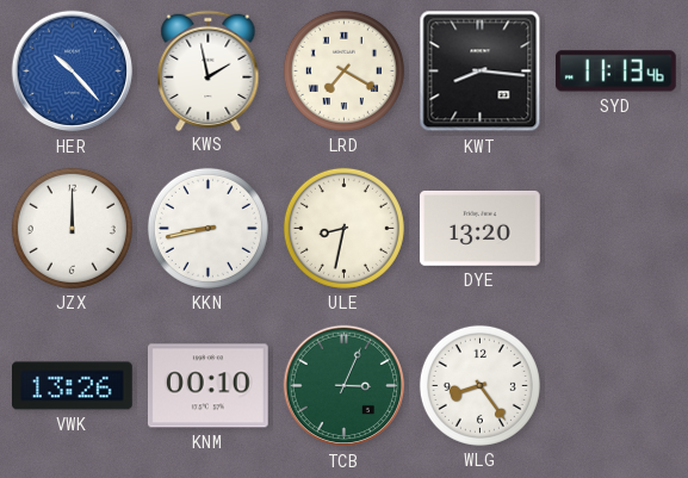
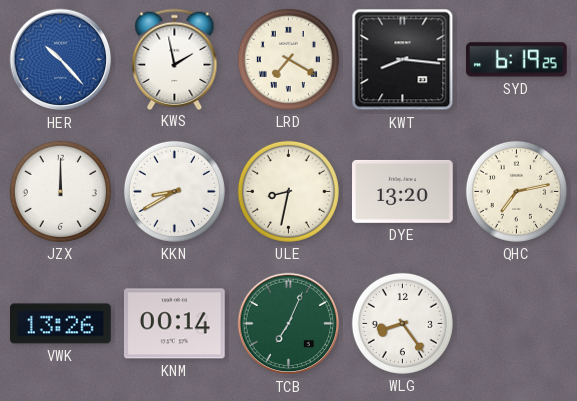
SYD: 11:13 -> 6:19 (516, 60)
KKN: 8:43 -> 8:40 (174, 191)
QHC: none -> 7:13 (516, 191)
KNM: 00:10 -> 00:14 (175, 324)
TCB: 3:04 -> 7:04 (289, 324)
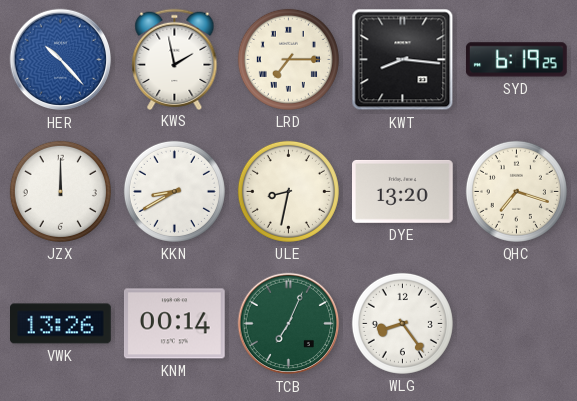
LRD: 7:20 -> 7:15 (288, 59)
QHC: 7:13 -> 7:18 (516, 191)
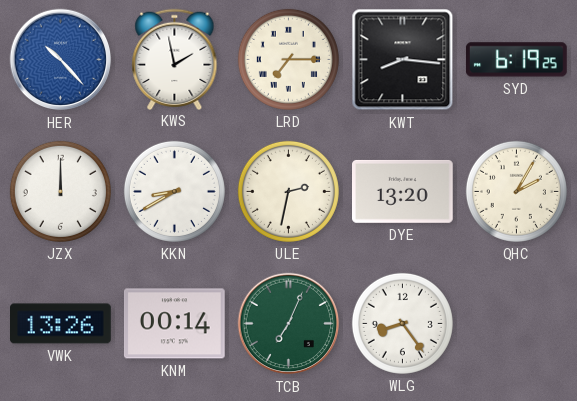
ULE: 8:32 -> 2:32 (288, 191)
QHC: 7:18 -> 2:05 (516, 191)
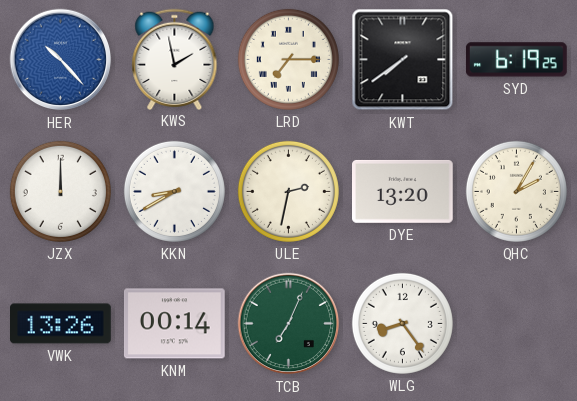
KWT: 8:16 -> 7:39 (403, 60)
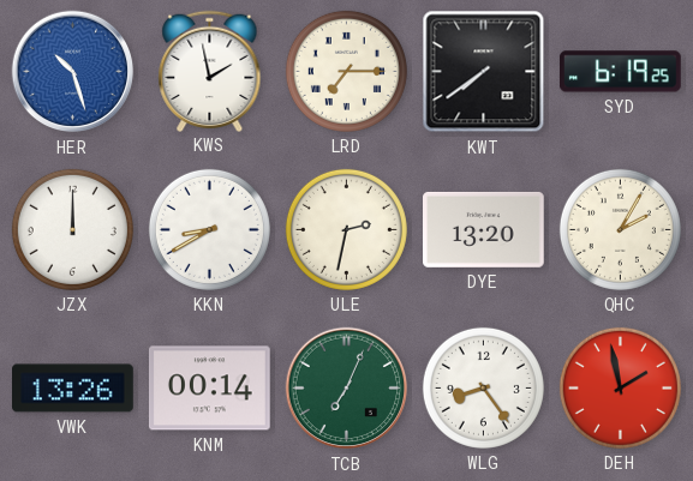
HER: 10:23 -> 10:27 (73, 72)
DEH: none -> 1:58 (620, 387)
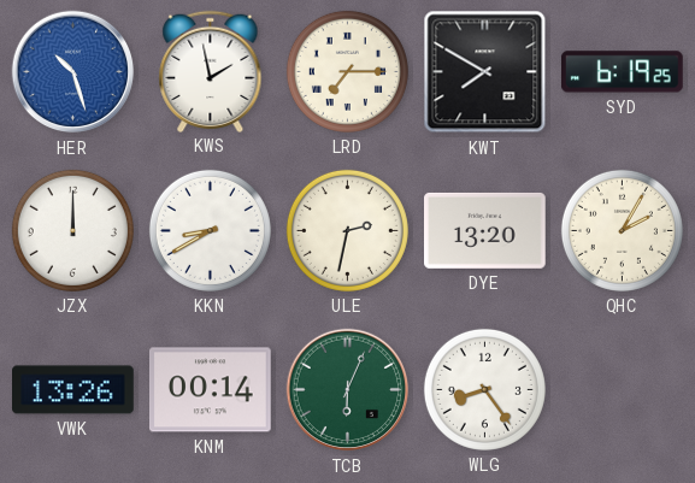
KWT: 7:39 -> 7:50 (485, 72)
TCB: 7:04 -> 6:04 (348, 390)
DEH: 1:58 -> none (620, 387)
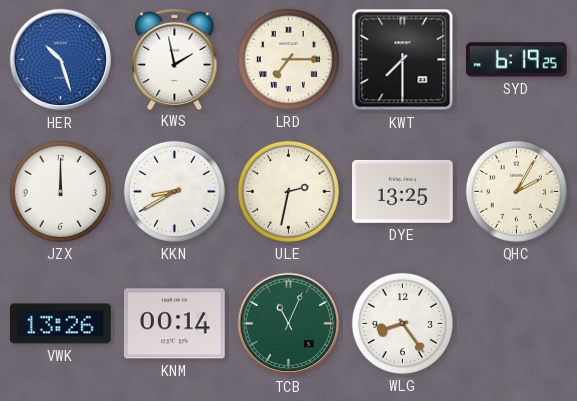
KWT: 7:50 -> 7:30 (403, 60)
DYE: 13:20 -> 13:25 (403, 191)
TCB: 6:04 -> 11:04 (289, 324)
